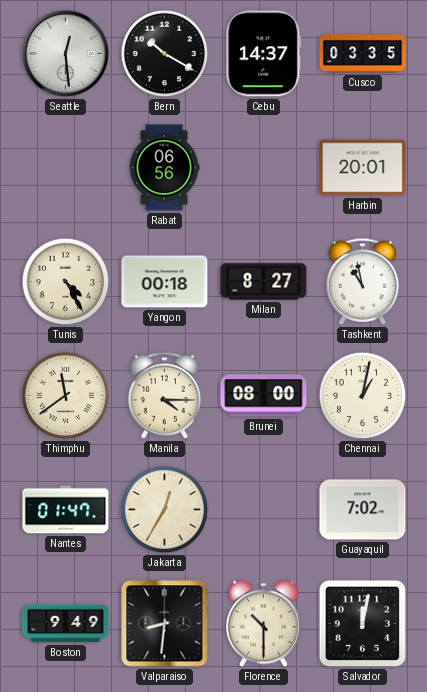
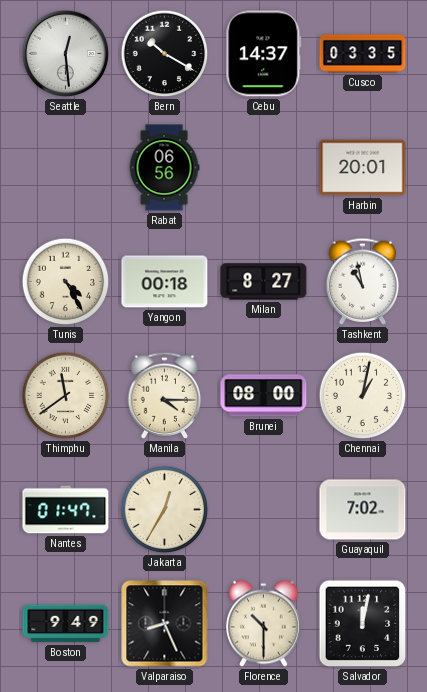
Valparaiso: 8:31 -> 8:26 (165, 624)
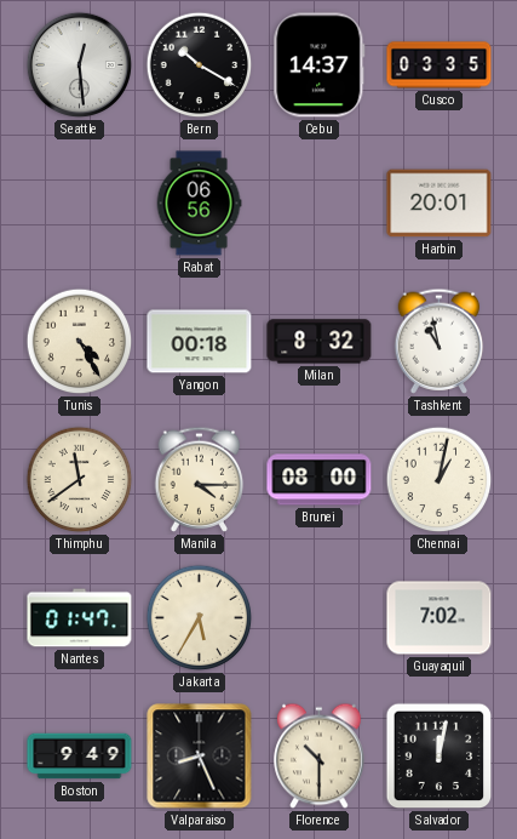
Milan: 8:27 -> 8:32 (320, 342)
Jakarta: 12:35 -> 5:35 (200, 618)
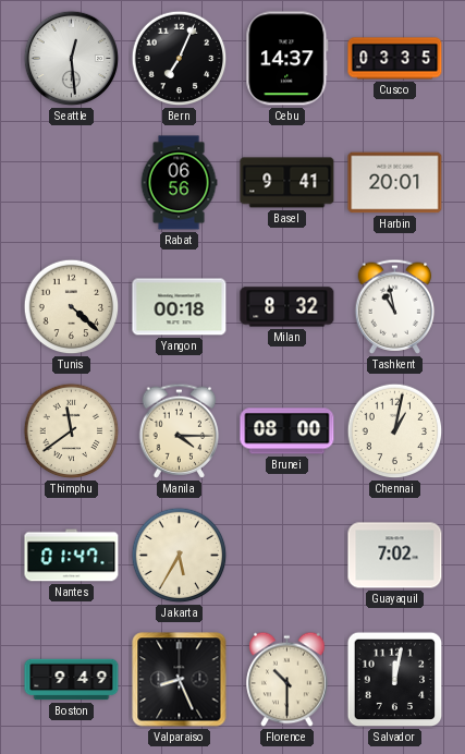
Bern: 10:20 -> 7:04 (180, 59)
Basel: none -> 9:41 (287, 183)
Tunis: 4:25 -> 4:22 (72, 307)
